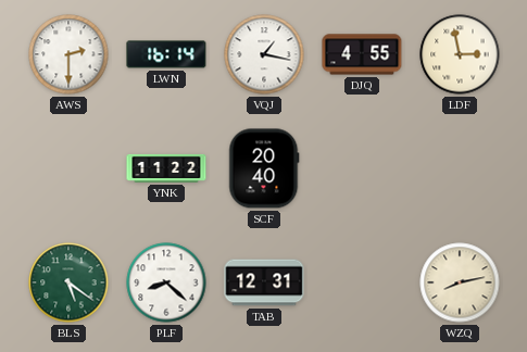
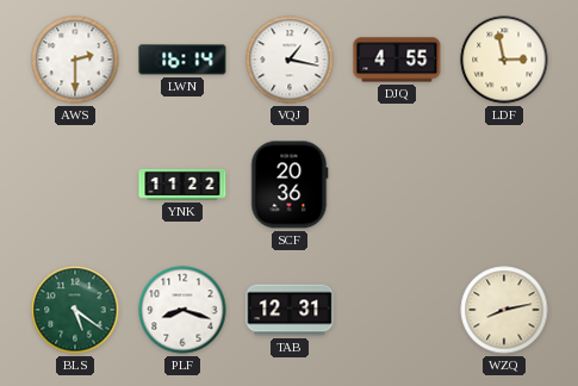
SCF: 20:40 -> 20:36 (290, 185)
PLF: 8:22 -> 8:18 (182, 310)
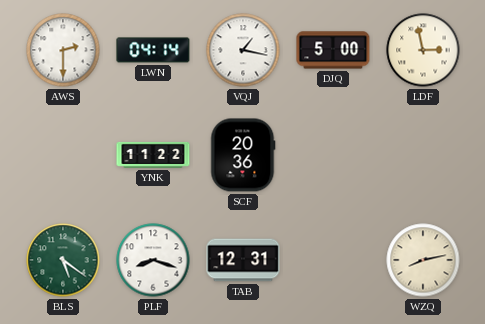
LWN: 16:14 -> 04:14 (153, 50)
DJQ: 4:55 -> 5:00 (333, 50)
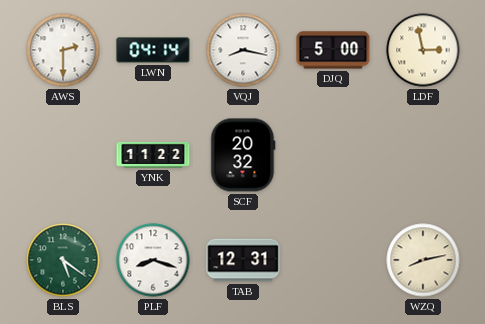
VQJ: 1:17 -> 8:17 (243, 50)
SCF: 20:36 -> 20:32 (243, 155)
